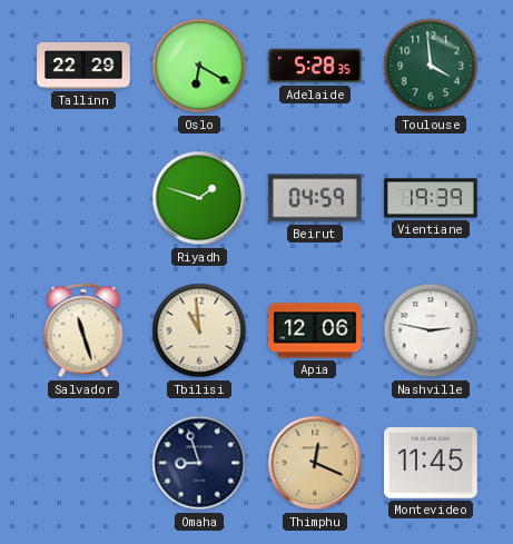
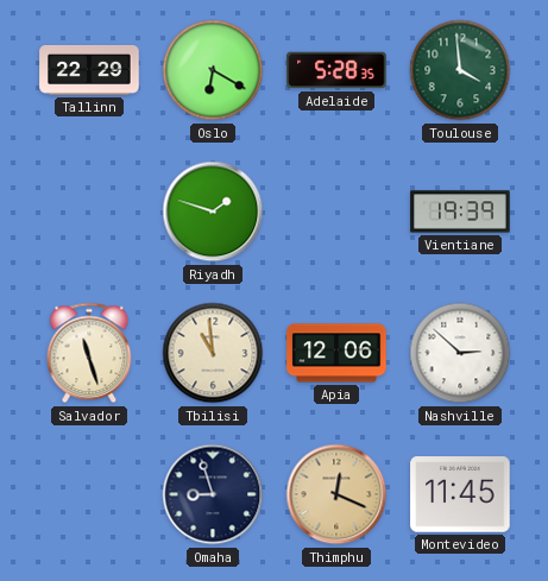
Beirut: 04:59 -> none (315, 198)
Nashville: 2:47 -> 2:52 (460, 353)
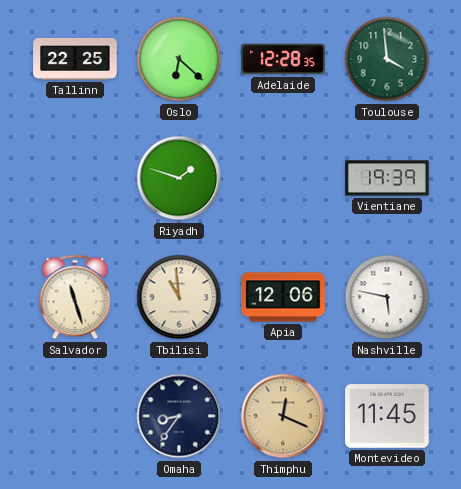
Tallinn: 22:29 -> 22:25 (75, 59)
Oslo: 6:20 -> 6:22 (179, 59)
Adelaide: 5:28 -> 12:28 (283, 59)
Nashville: 2:52 -> 5:47 (387, 297)
Omaha: 8:57 -> 8:36 (179, 416)
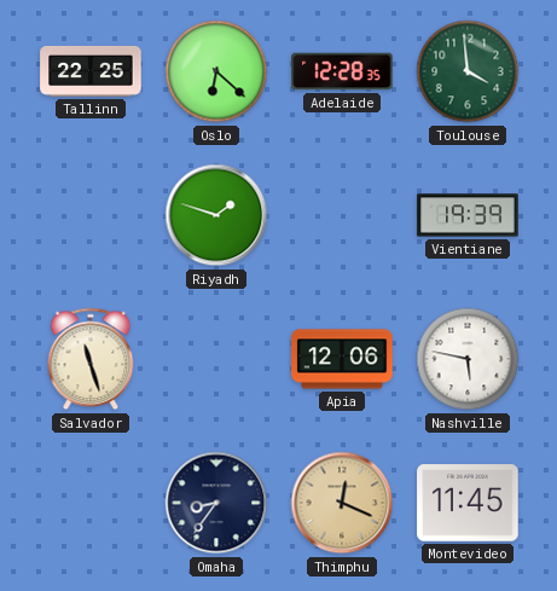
Tbilisi: 10:59 -> none (179, 297)
